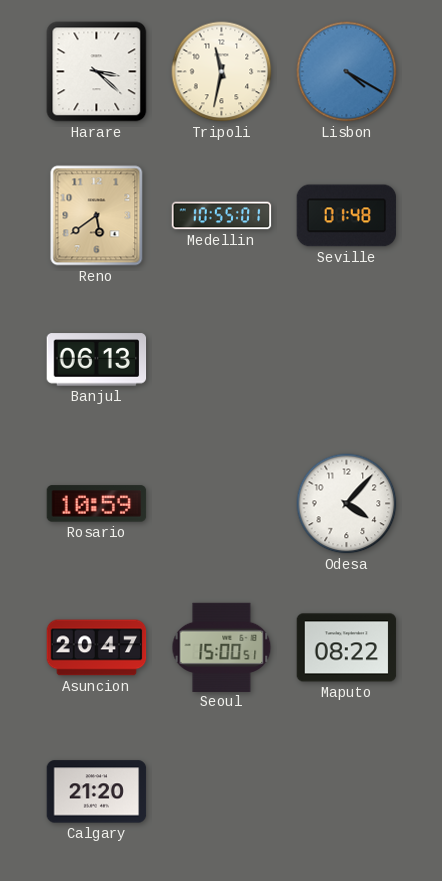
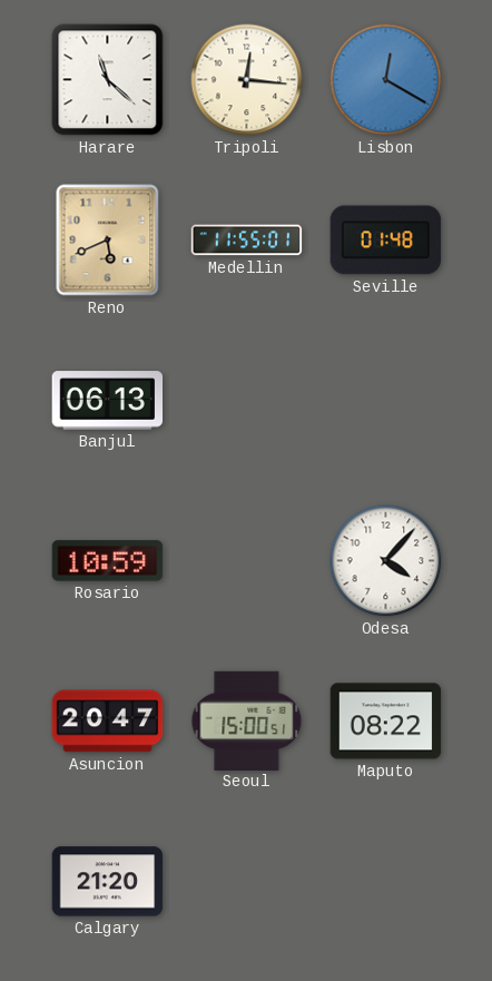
Harare: 3:22 -> 11:22 (108, 80)
Tripoli: 11:32 -> 12:16 (247, 80)
Lisbon: 4:20 -> 12:20 (386, 80)
Reno: 5:39 -> 5:41 (108, 241)
Medellin: 10:55 -> 11:55 (247, 241)
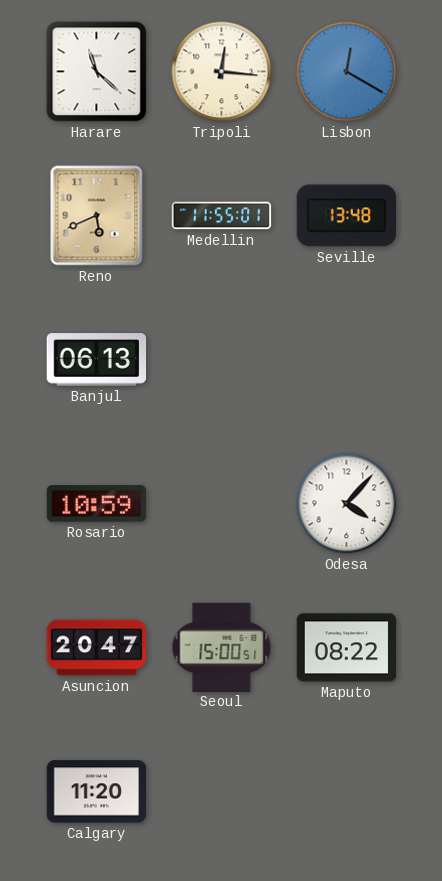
Seville: 01:48 -> 13:48 (347, 216)
Calgary: 21:20 -> 11:20 (97, 792)
